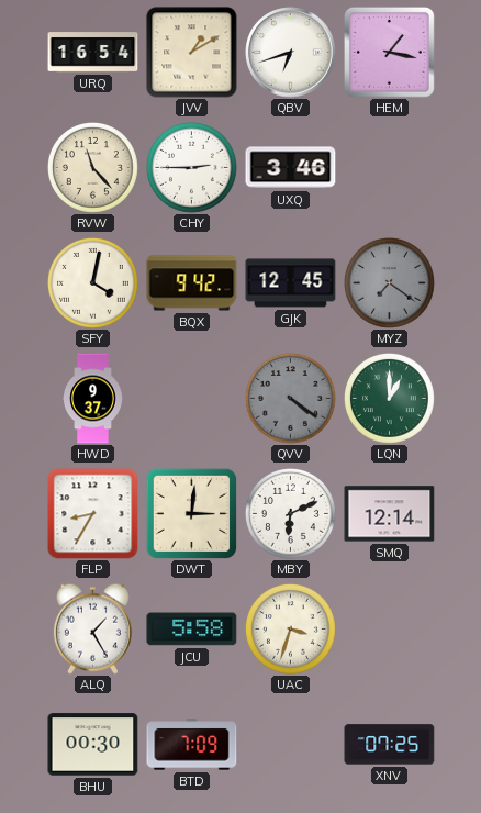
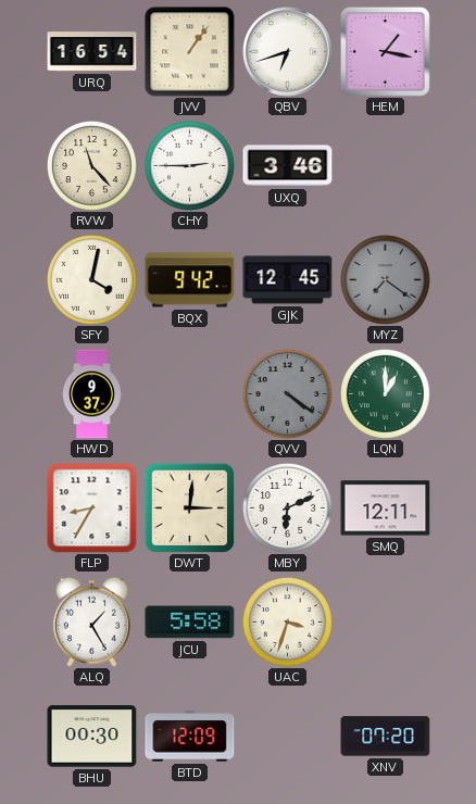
JVV: 1:10 -> 1:06 (190, 52)
SMQ: 12:14 -> 12:11 (386, 508)
BTD: 7:09 -> 12:09 (190, 737)
XNV: 07:25 -> 07:20 (386, 737)
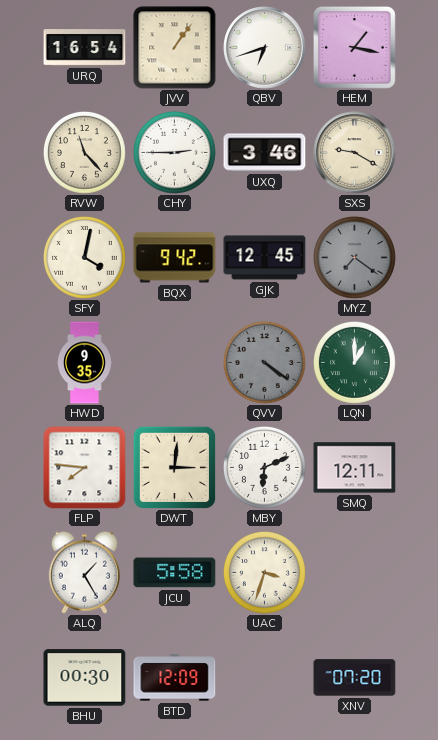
SXS: none -> 9:20 (355, 153)
HWD: 9:37 -> 9:35 (85, 363)
FLP: 8:35 -> 7:46 (85, 468)
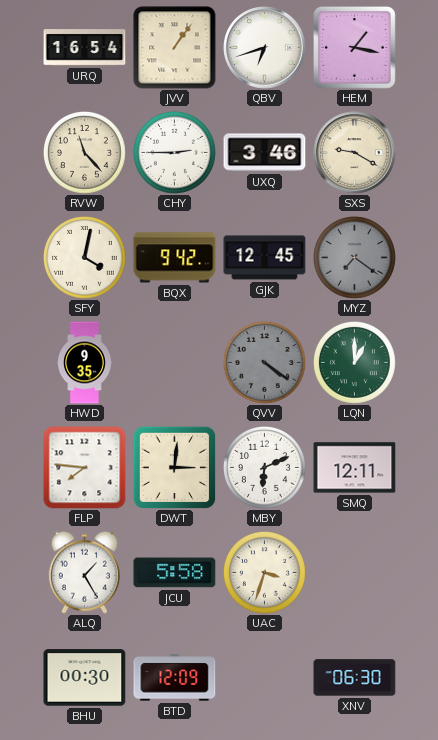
XNV: 07:20 -> 06:30 (355, 678)
